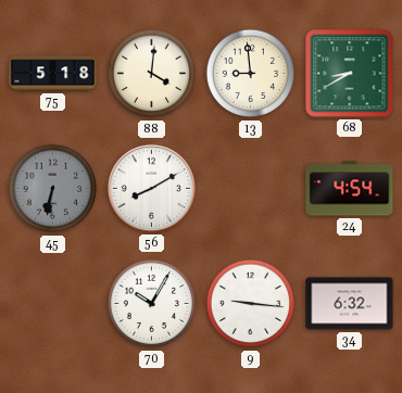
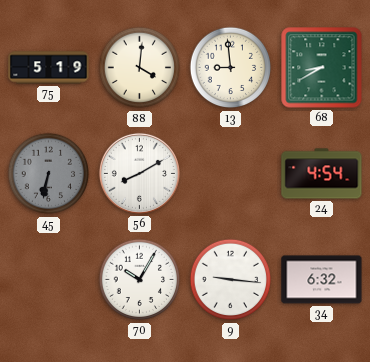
75: 5:18 -> 5:19 (49, 68)
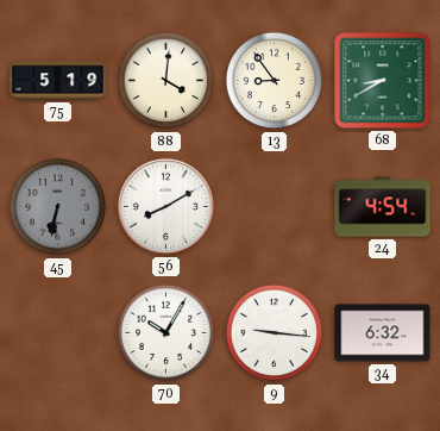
13: 8:59 -> 8:54 (275, 81)
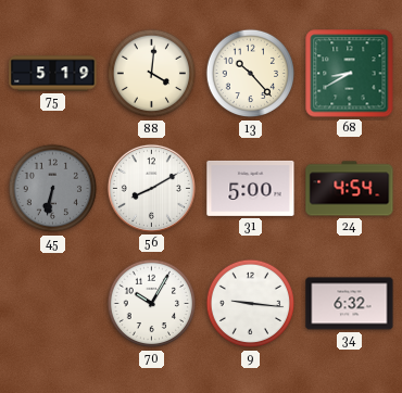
13: 8:54 -> 10:23 (251, 74)
31: none -> 5:00 (251, 188)
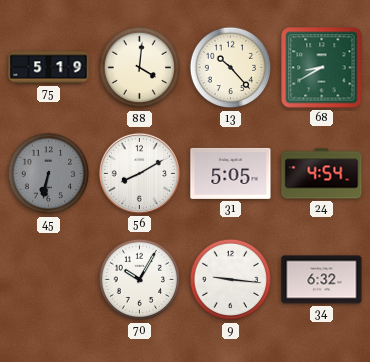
31: 5:00 -> 5:05 (231, 173)
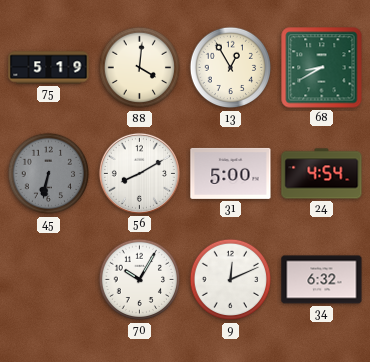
13: 10:23 -> 12:55 (231, 68)
31: 5:05 -> 5:00 (231, 173)
9: 9:16 -> 12:11 (231, 280)
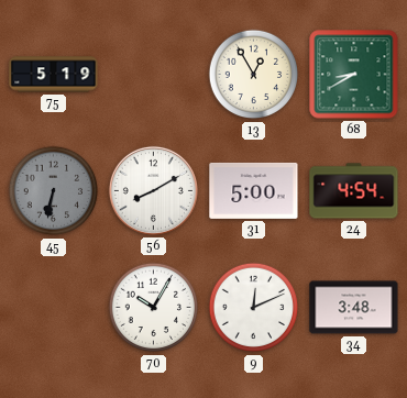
88: 4:01 -> none (140, 68)
34: 6:32 -> 3:48 (354, 308)
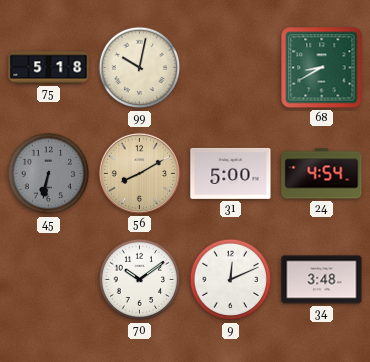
75: 5:19 -> 5:18 (49, 68)
99: none -> 10:02 (140, 68)
13: 12:55 -> none (254, 75)
56 dial: white -> champagne (139, 173)
70: 10:05 -> 10:09 (140, 280)
